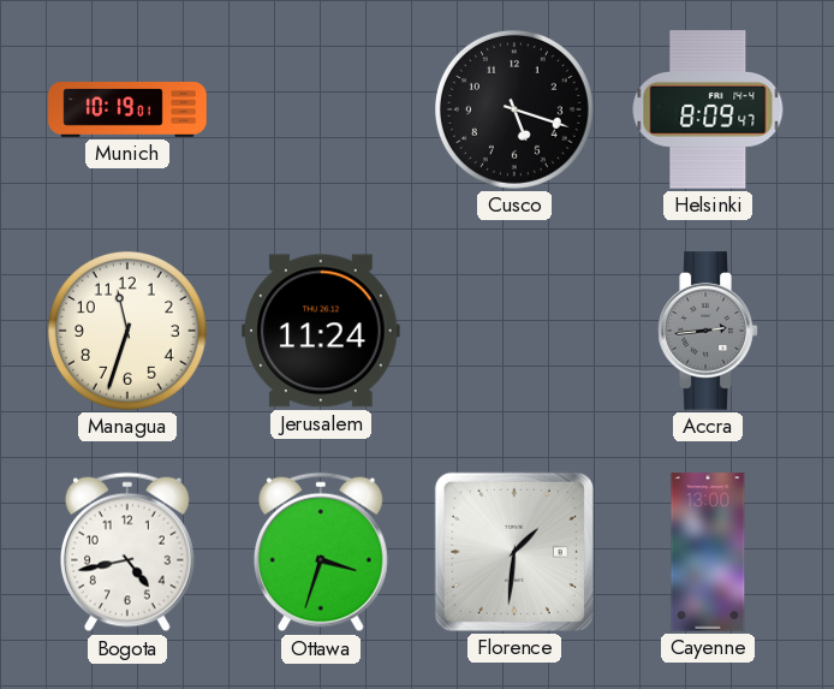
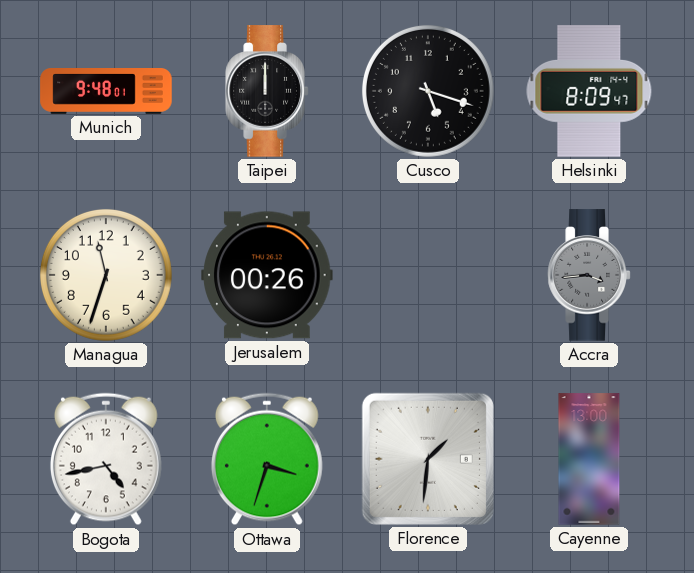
Munich: 10:19 -> 9:48 (106, 92)
Taipei: none -> 12:00 (267, 91)
Jerusalem: 11:24 -> 00:26 (267, 275)
Accra: 2:44 -> 3:44 (589, 275)
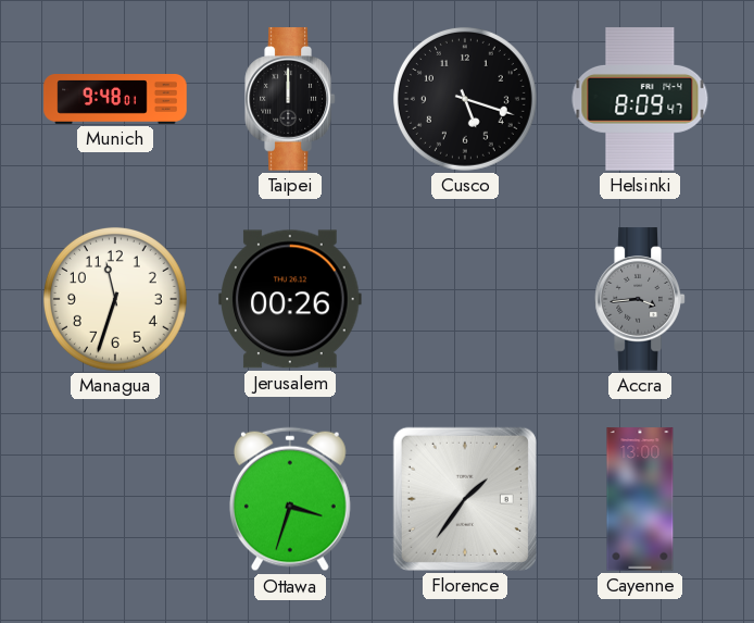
Bogota: 4:43 -> none (106, 459)
Florence: 1:31 -> 1:36 (465, 499)
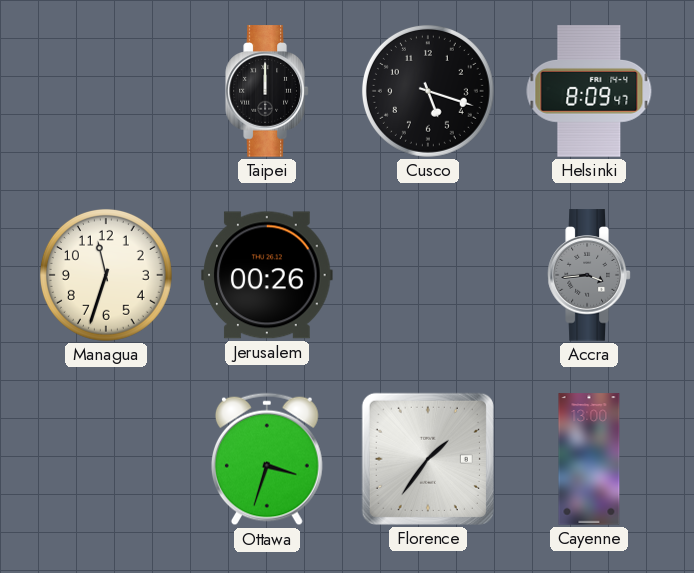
Munich: 9:48 -> none (115, 100)
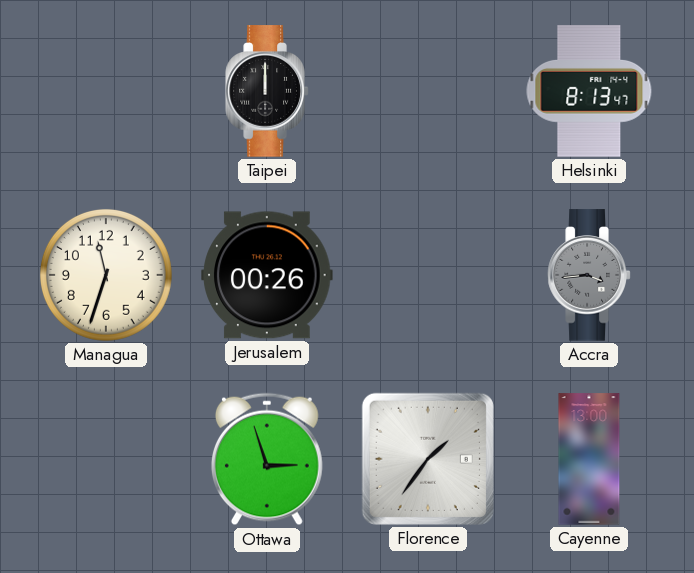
Cusco: 5:18 -> none (428, 91)
Helsinki: 8:09 -> 8:13 (589, 91)
Ottawa: 3:33 -> 2:57 (267, 459)
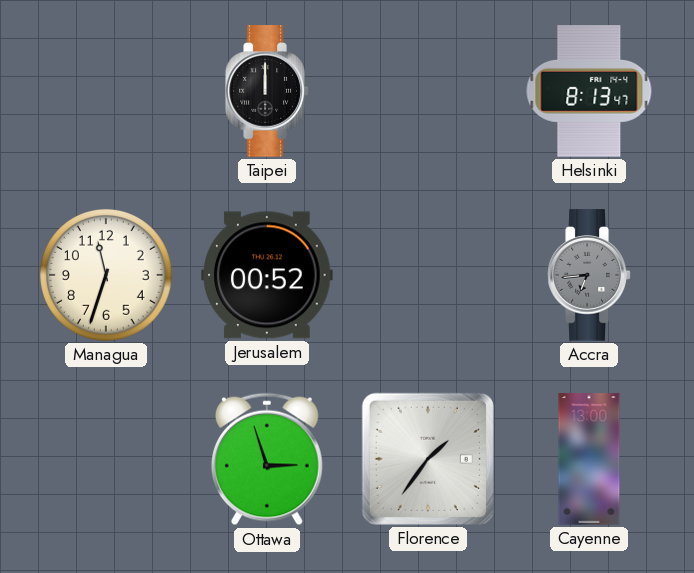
Jerusalem: 00:26 -> 00:52 (267, 275)
Accra: 3:44 -> 6:44 (589, 275)
